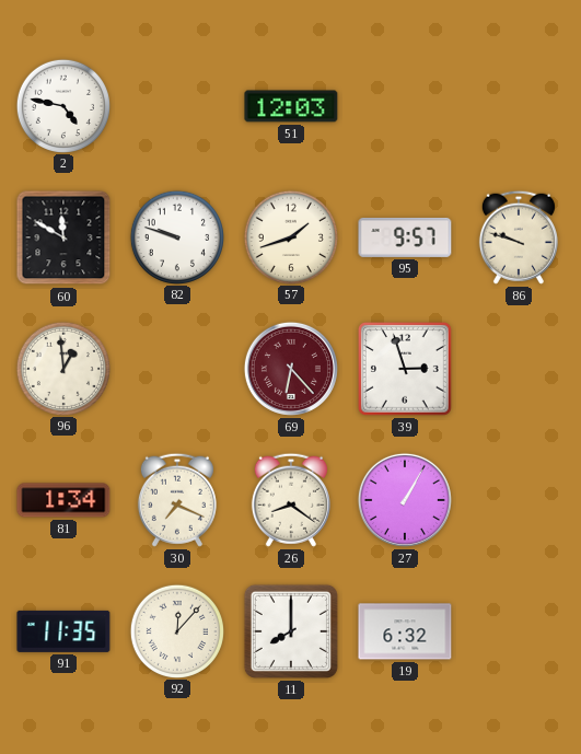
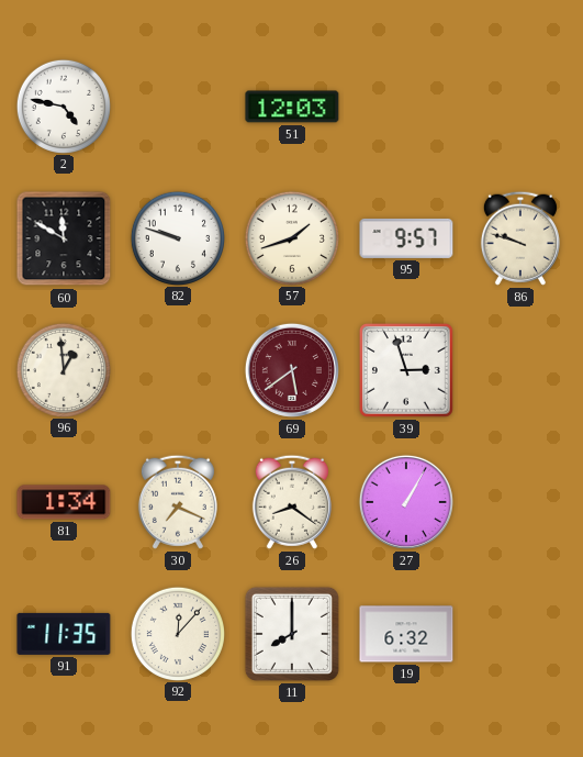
69: 6:23 -> 5:39 (292, 370)
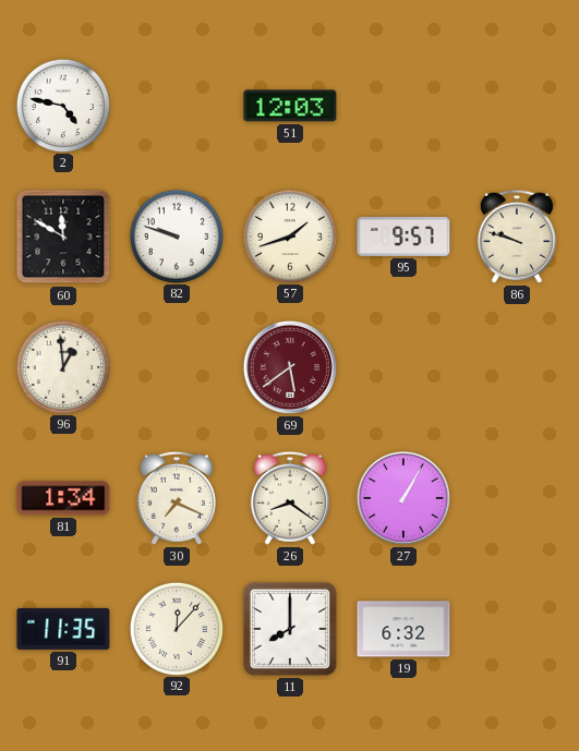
39: 2:57 -> none (406, 370)
